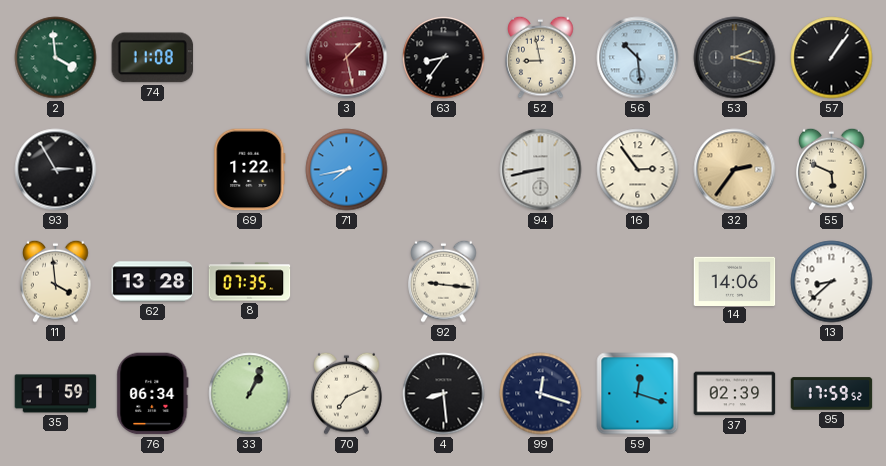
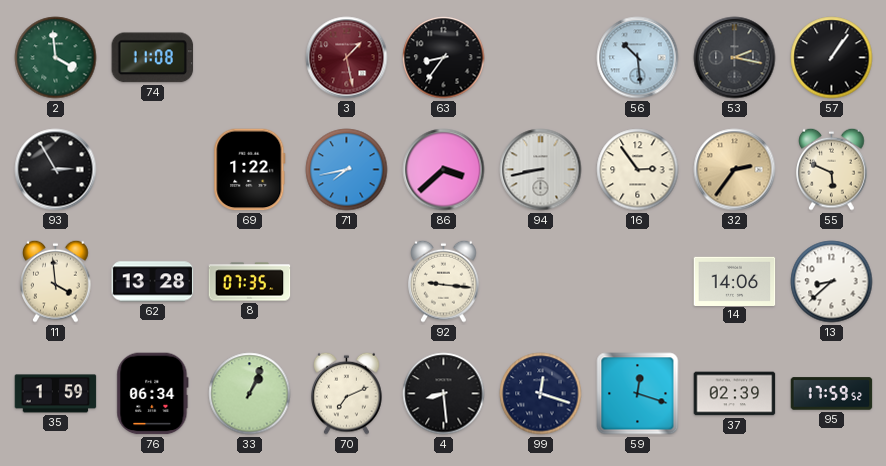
52: 8:58 -> none (541, 57)
86: none -> 3:38 (444, 170)
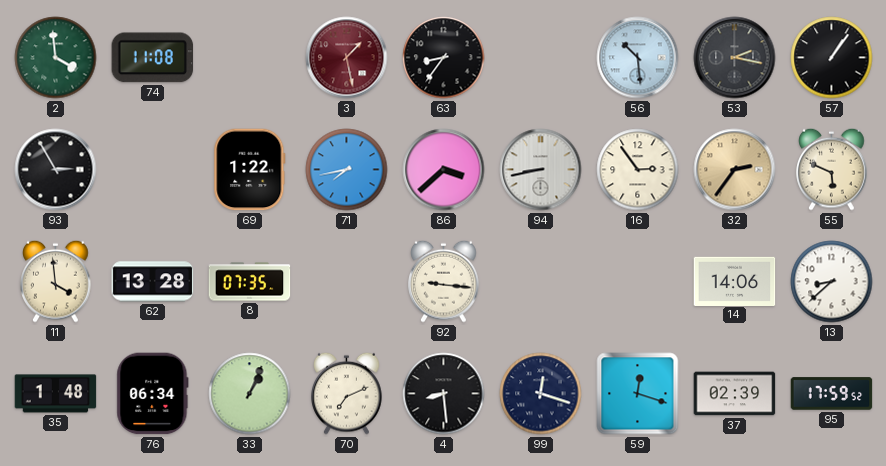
35: 1:59 -> 1:48 (56, 394)
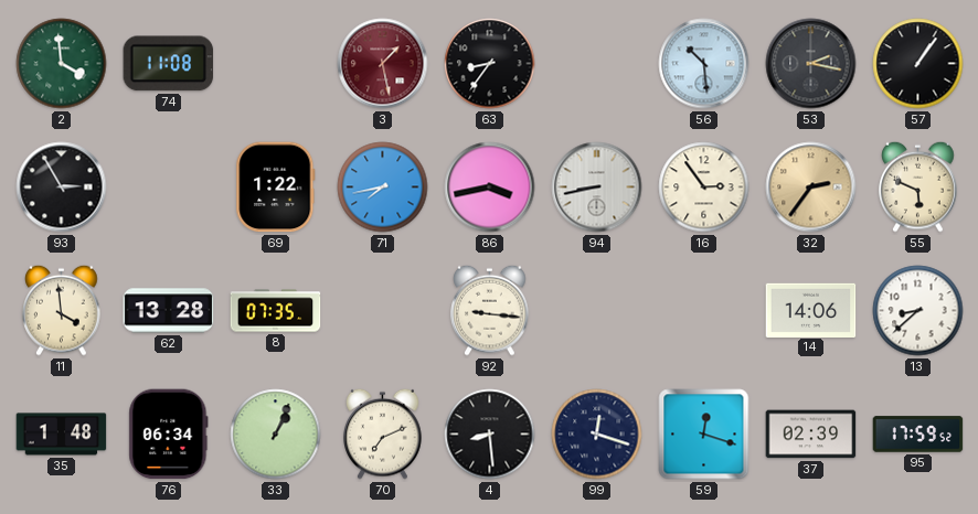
86: 3:38 -> 3:43 (490, 188)
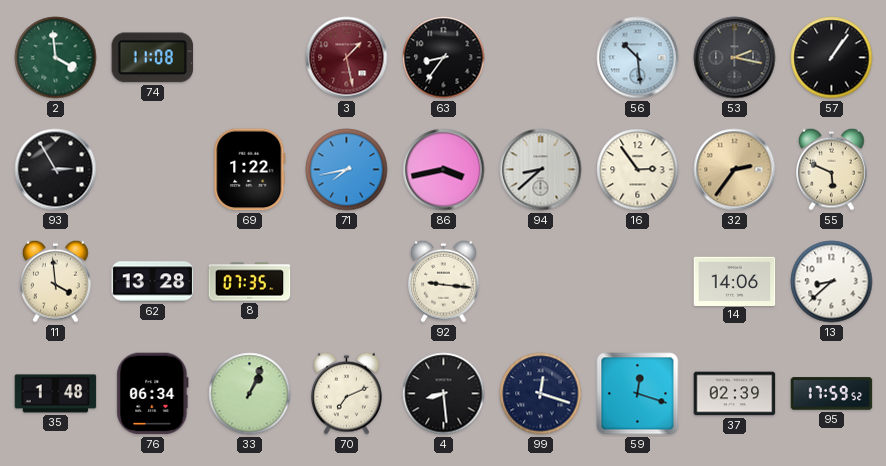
94: 8:43 -> 8:38 (541, 170)
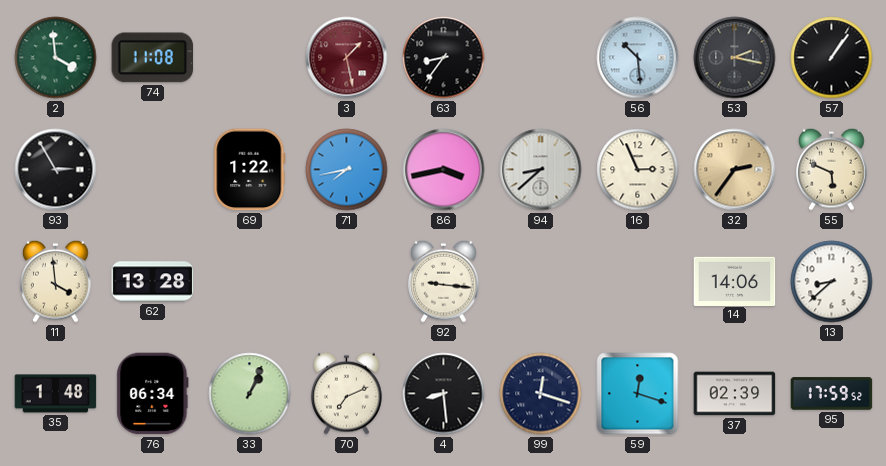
16: 2:54 -> 2:56 (638, 170)
8: 07:35 -> none (250, 282)
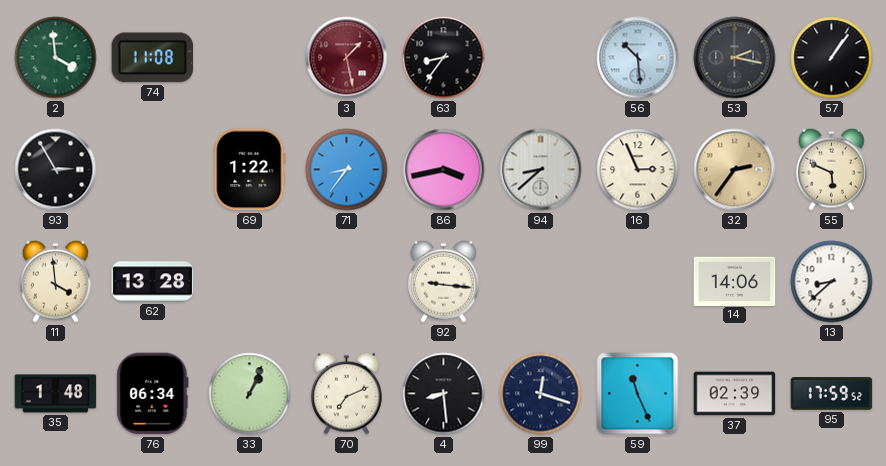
71: 7:43 -> 8:36 (347, 170)
59: 12:18 -> 11:26 (638, 394)
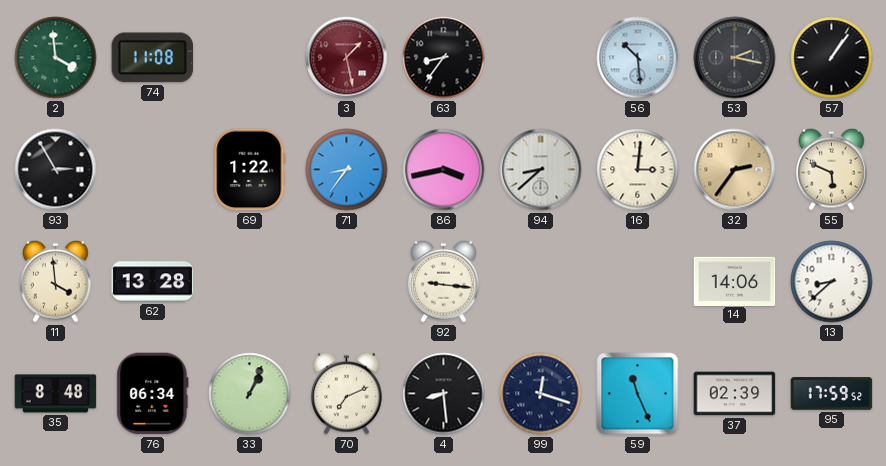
16: 2:56 -> 3:01 (638, 170)
35: 1:48 -> 8:48 (56, 394)
